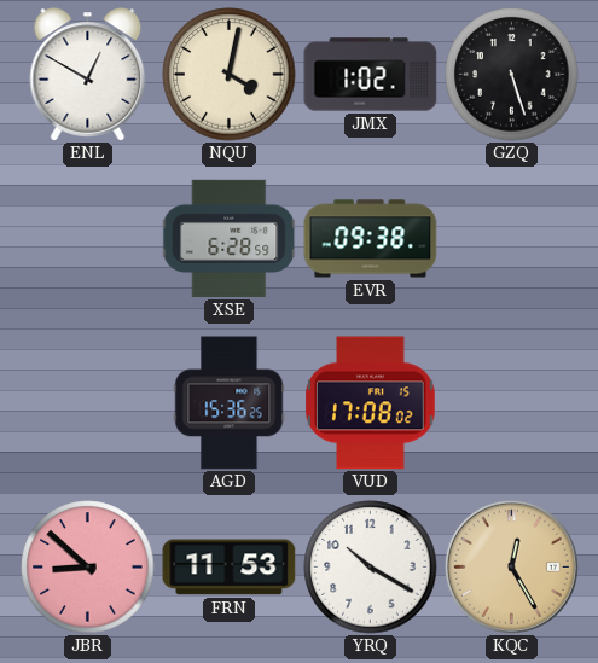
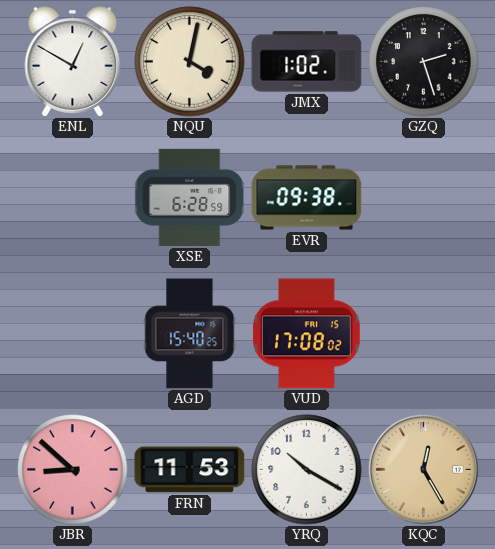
GZQ: 5:27 -> 2:27 (424, 62)
AGD: 15:36 -> 15:40 (190, 334)
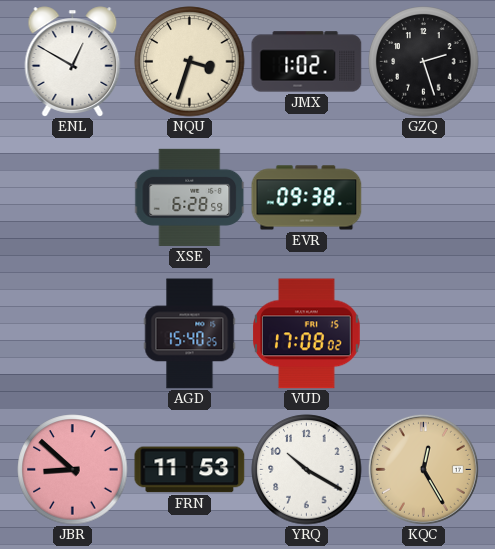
NQU: 4:02 -> 3:33 (190, 62)
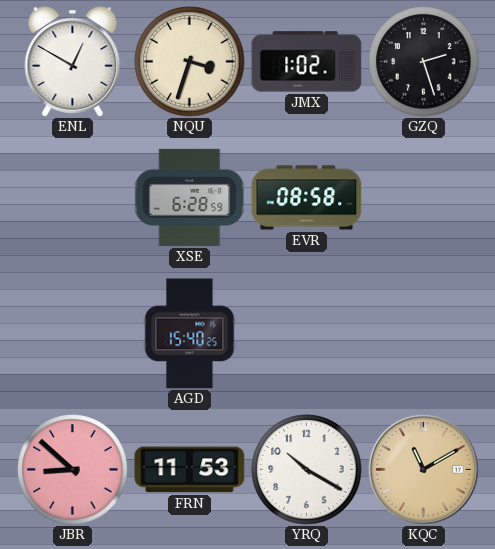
EVR: 09:38 -> 08:58 (307, 198)
VUD: 17:08 -> none (307, 334)
KQC: 12:25 -> 11:10 (423, 469)
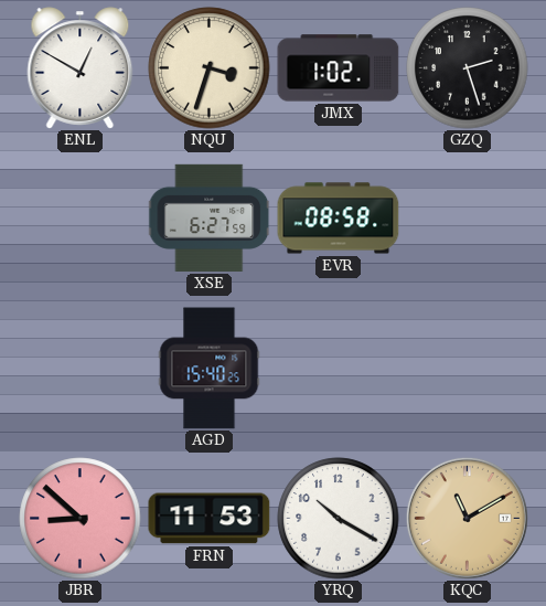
XSE: 6:28 -> 6:27 (210, 217)
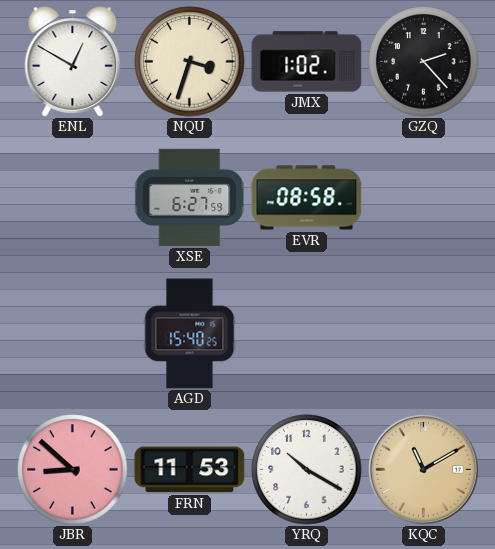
GZQ: 2:27 -> 2:23 (424, 62)
